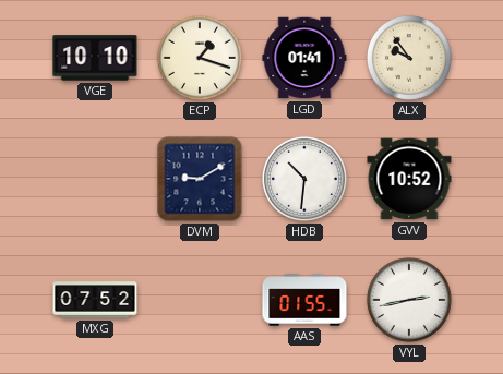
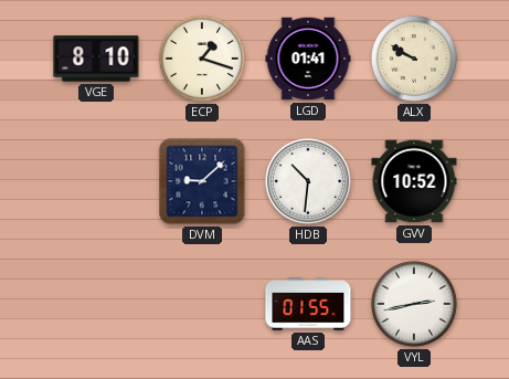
VGE: 10:10 -> 8:10 (96, 59)
ALX: 9:54 -> 9:50 (414, 59)
DVM: 9:10 -> 9:08 (202, 181)
MXG: 07:52 -> none (95, 300)
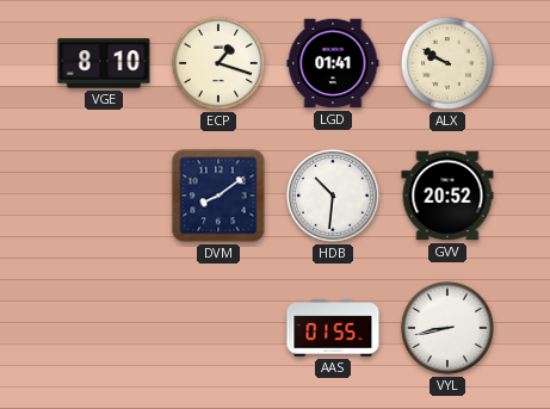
DVM: 9:08 -> 8:09 (218, 196)
GVV: 10:52 -> 20:52 (447, 196)
VYL: 2:43 -> 8:43 (447, 328)
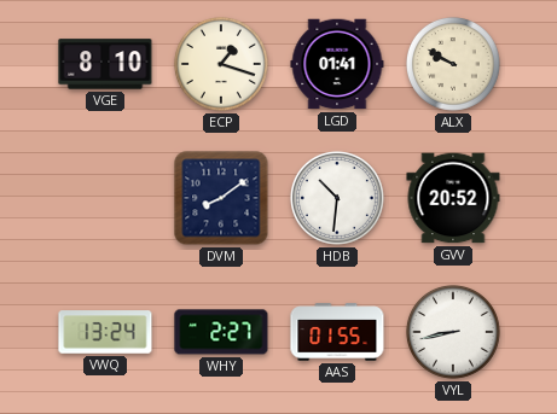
VWQ: none -> 13:24 (105, 332)
WHY: none -> 2:27 (221, 332)
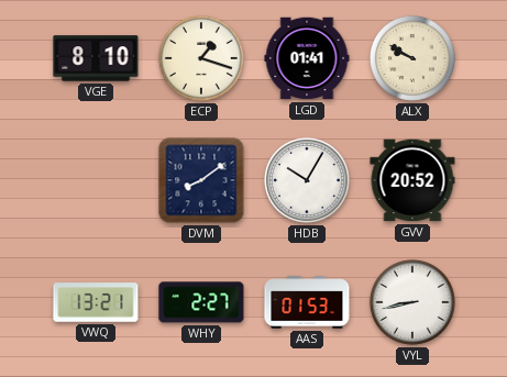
HDB: 10:31 -> 10:05 (307, 180)
VWQ: 13:24 -> 13:21 (96, 302)
AAS: 01:55 -> 01:53 (307, 302)
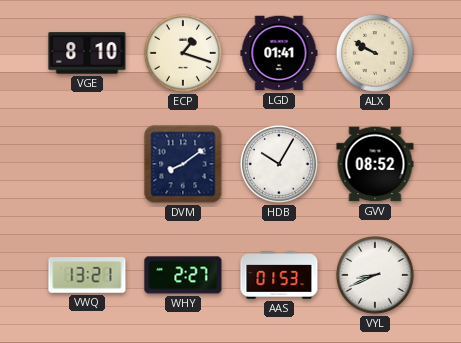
GVV: 20:52 -> 08:52 (375, 164)
VYL: 8:43 -> 8:41 (375, 275)
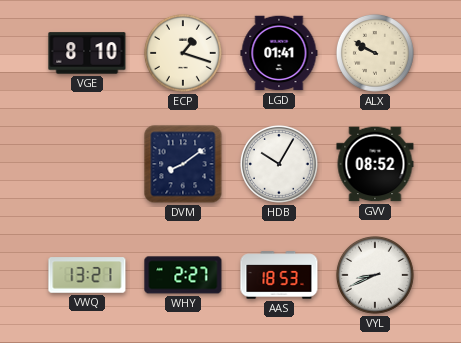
AAS: 01:53 -> 18:53 (279, 275)
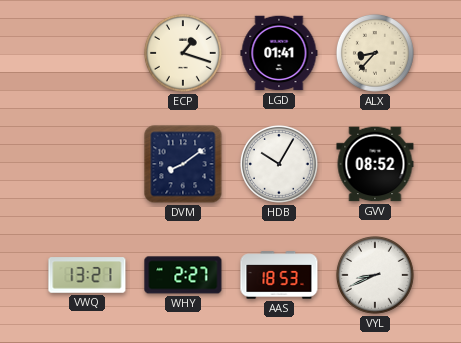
VGE: 8:10 -> none (87, 53)
ALX: 9:50 -> 8:37 (375, 53)
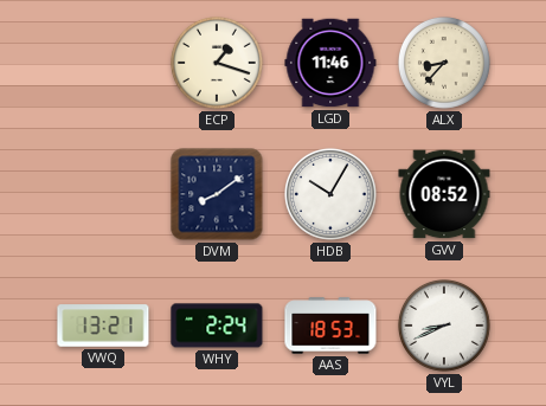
LGD: 01:41 -> 11:46 (330, 63)
WHY: 2:27 -> 2:24 (217, 326)
